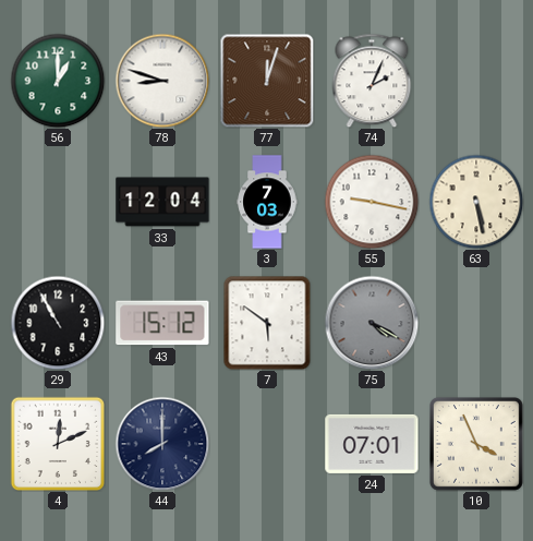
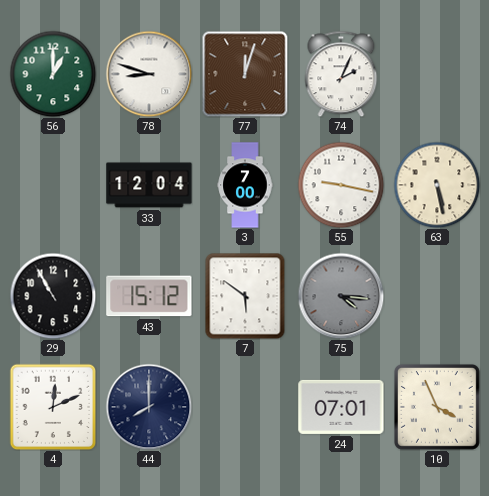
3: 7:03 -> 7:00 (245, 185)
75: 4:20 -> 4:16 (341, 296)
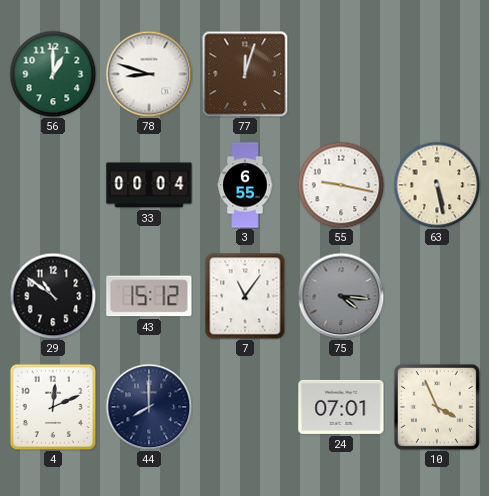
74: 2:04 -> none (341, 74)
33: 12:04 -> 00:04 (149, 185)
3: 7:00 -> 6:55 (245, 185)
29: 10:55 -> 10:51 (53, 296)
7: 5:51 -> 11:06 (245, 296)
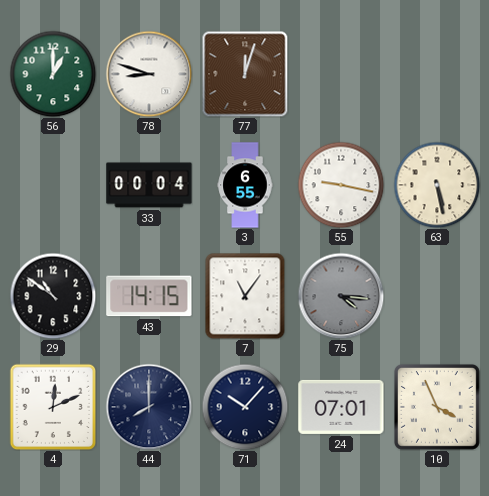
43: 15:12 -> 14:15 (149, 296)
71: none -> 10:07 (245, 407)
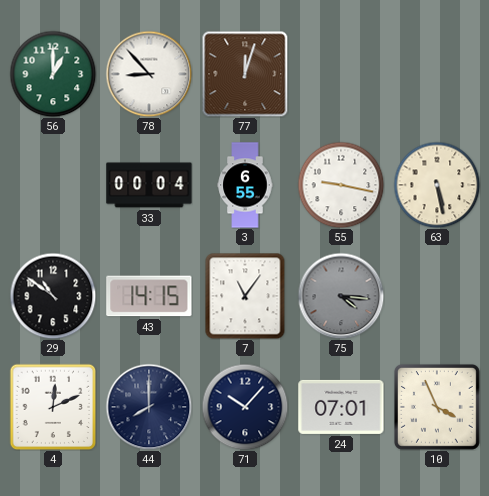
78: 8:48 -> 8:53 (149, 74)
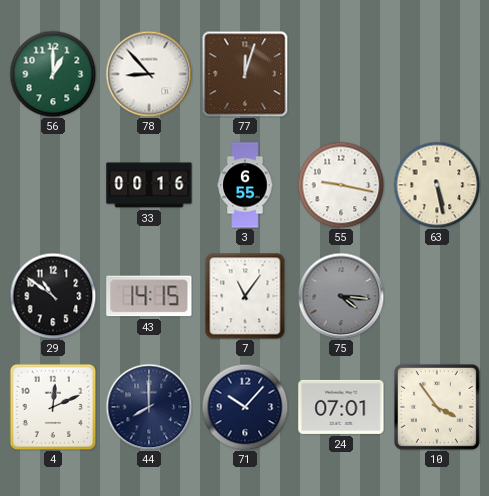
33: 00:04 -> 00:16 (149, 185)
10: 3:56 -> 3:54 (437, 407)
